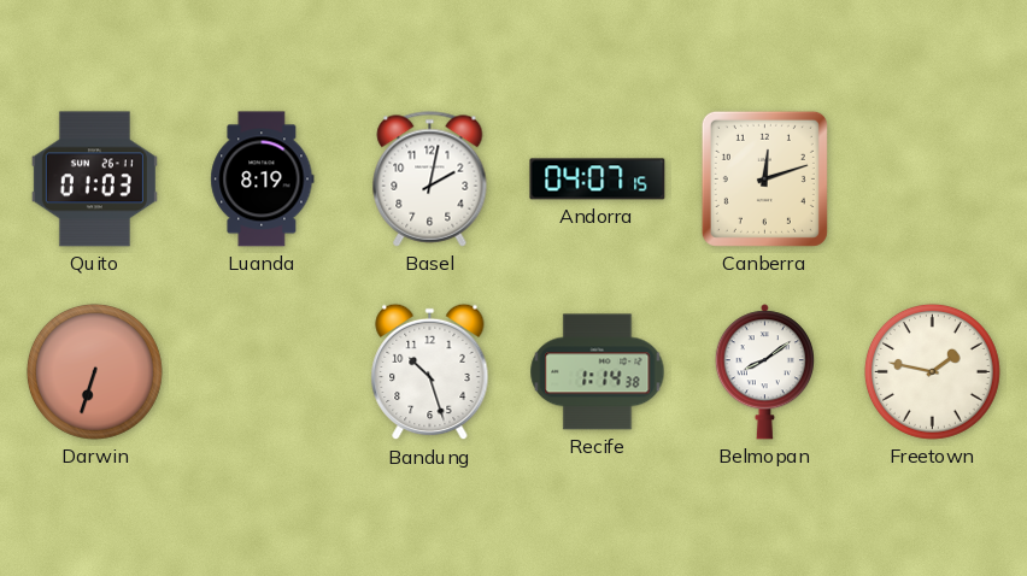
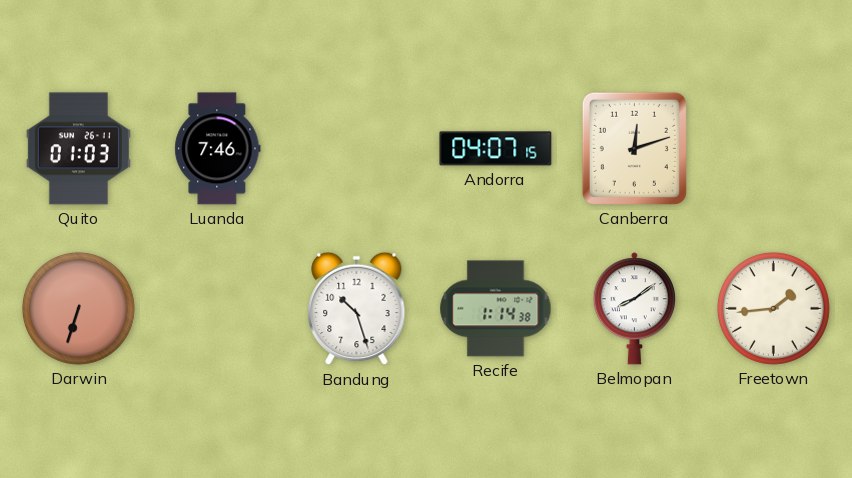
Luanda: 8:19 -> 7:46 (218, 149)
Basel: 2:02 -> none (430, 180)
Freetown: 1:47 -> 1:44 (773, 308)
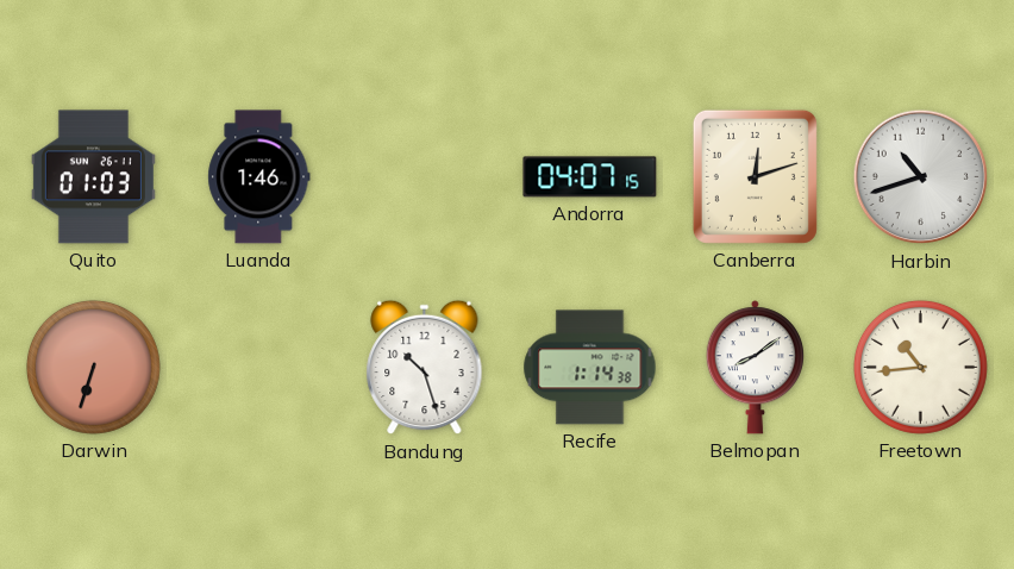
Luanda: 7:46 -> 1:46 (259, 177)
Harbin: none -> 10:42 (921, 177)
Freetown: 1:44 -> 10:44 (920, 367)
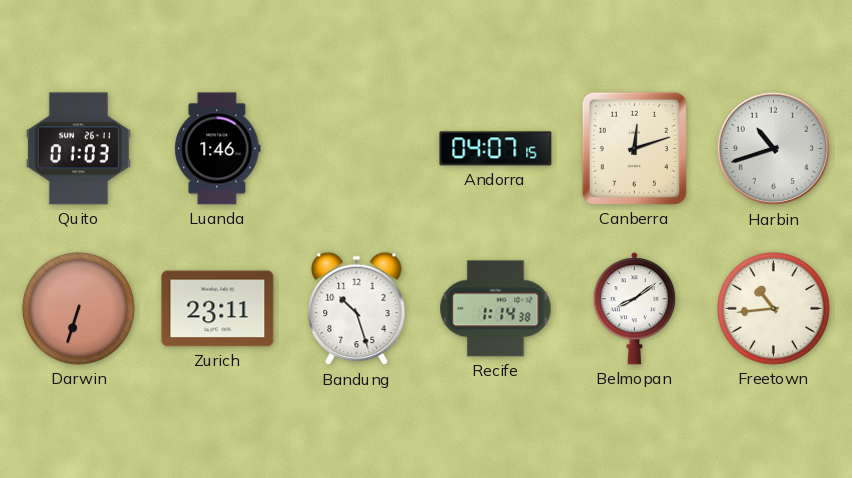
Zurich: none -> 23:11 (218, 309)
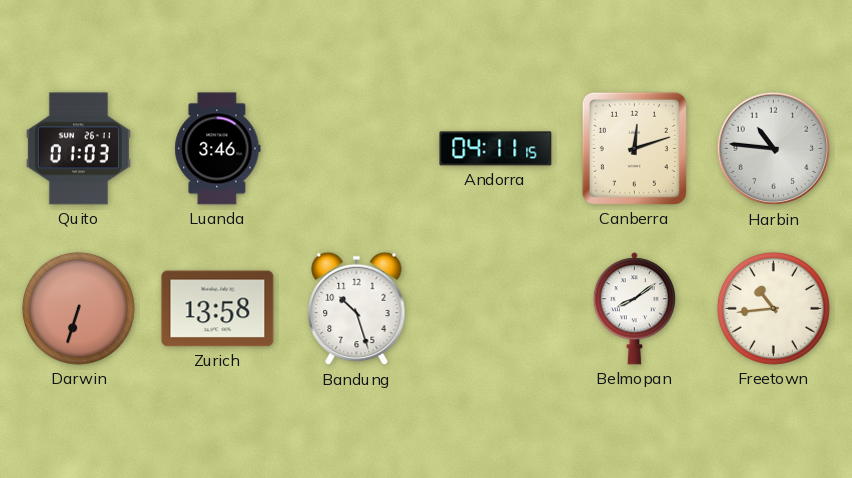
Luanda: 1:46 -> 3:46 (218, 149)
Andorra: 04:07 -> 04:11 (496, 149)
Harbin: 10:42 -> 10:46 (774, 149)
Zurich: 23:11 -> 13:58 (218, 309)
Recife: 1:14 -> none (496, 309)
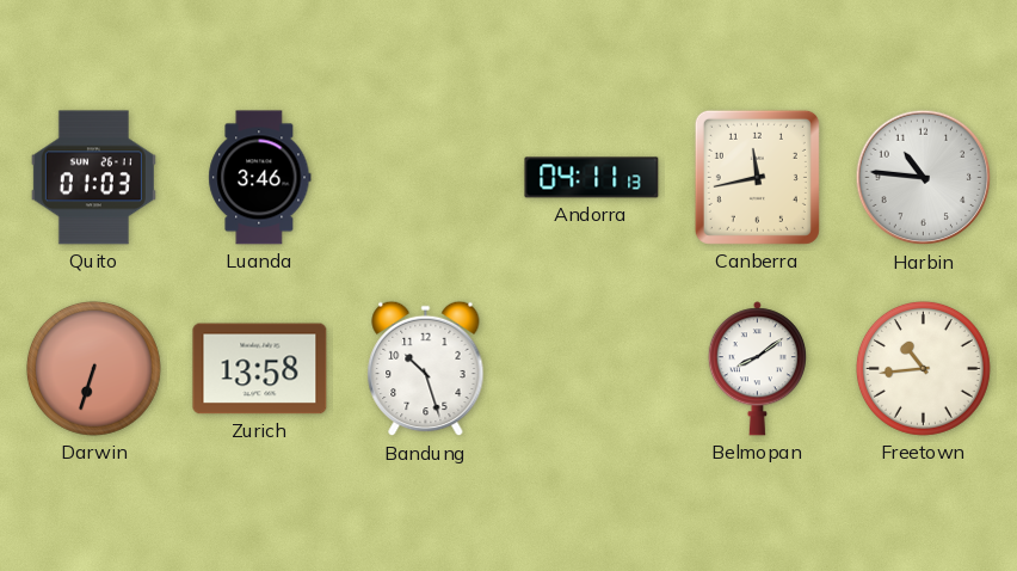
Andorra: 04:11:15 -> 04:11:13 (592, 178)
Canberra: 12:12 -> 11:43 (757, 177)
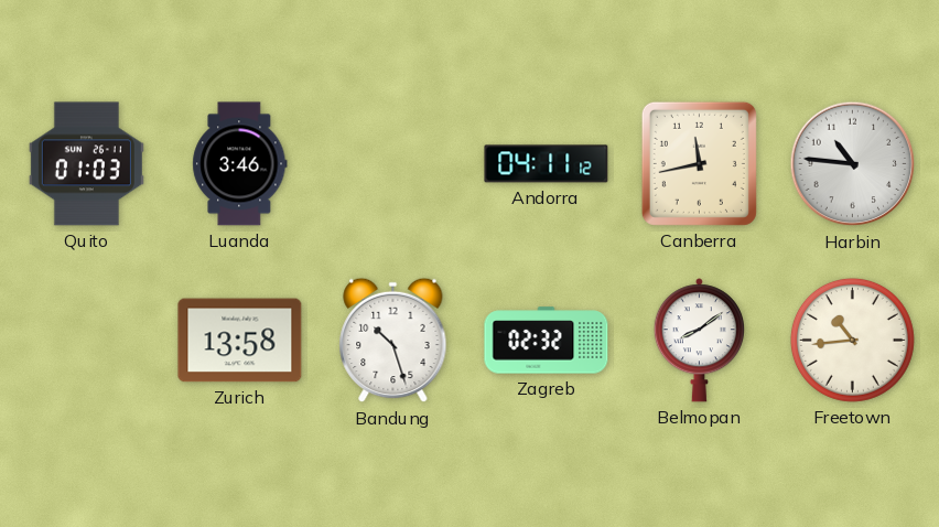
Andorra: 04:11:13 -> 04:11:12 (547, 164)
Darwin: 6:33 -> none (93, 368)
Zagreb: none -> 02:32 (547, 341)
